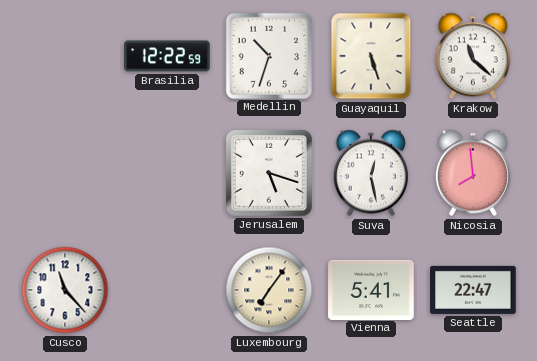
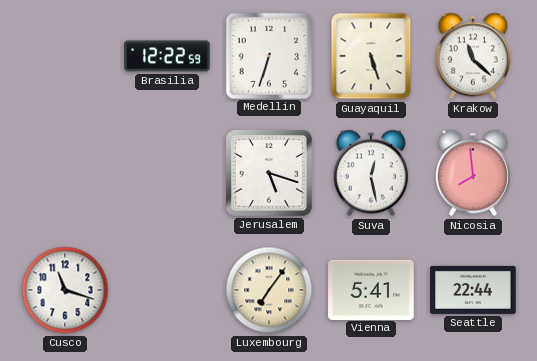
Medellin: 10:33 -> 6:33 (268, 55)
Cusco: 11:23 -> 11:18 (65, 290)
Seattle: 22:47 -> 22:44 (473, 290)
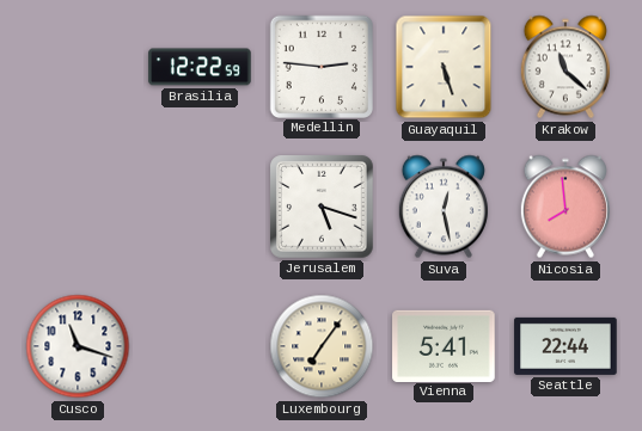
Medellin: 6:33 -> 2:46 (320, 66)
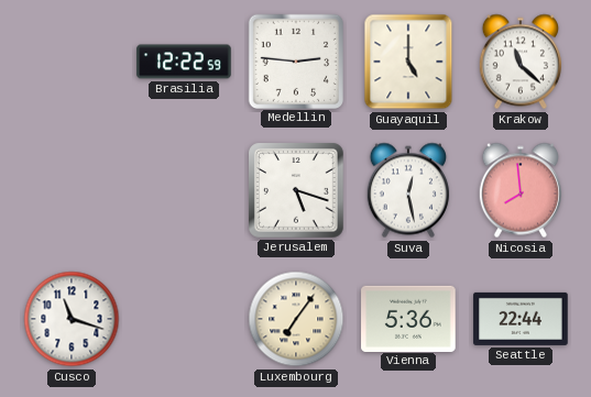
Guayaquil: 5:27 -> 5:00 (408, 62)
Vienna: 5:41 -> 5:36 (408, 318)
